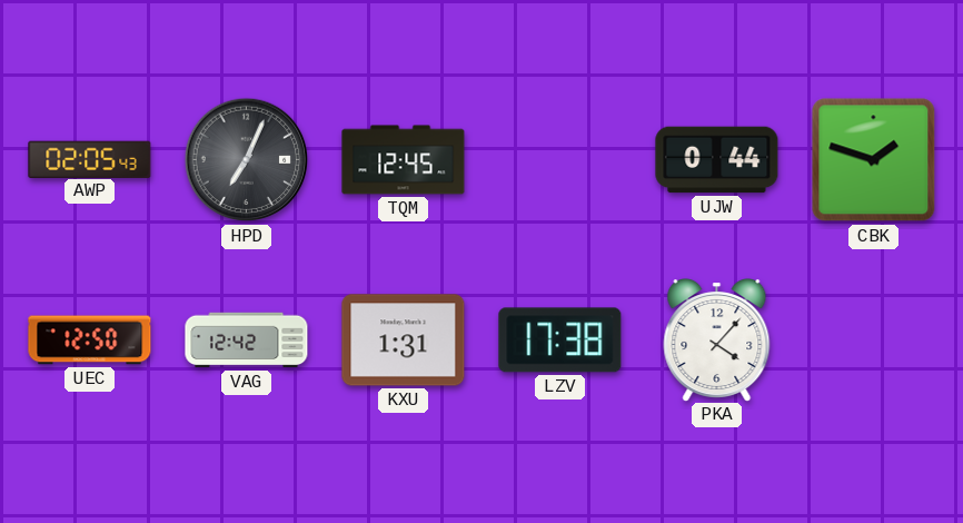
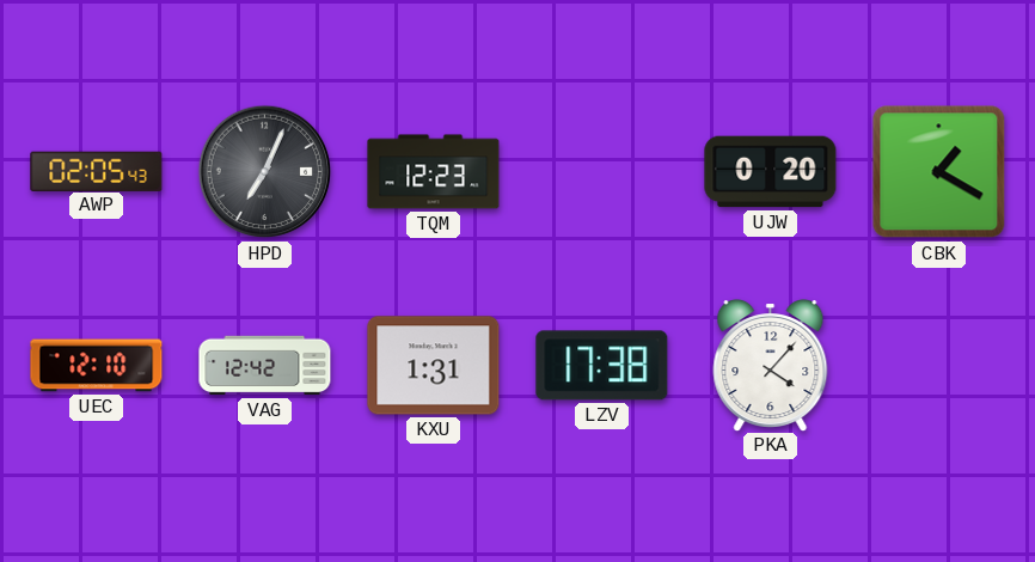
TQM: 12:45 -> 12:23 (434, 172)
UJW: 0:44 -> 0:20 (771, 172)
CBK: 1:48 -> 1:20 (939, 172)
UEC: 12:50 -> 12:10 (97, 366)
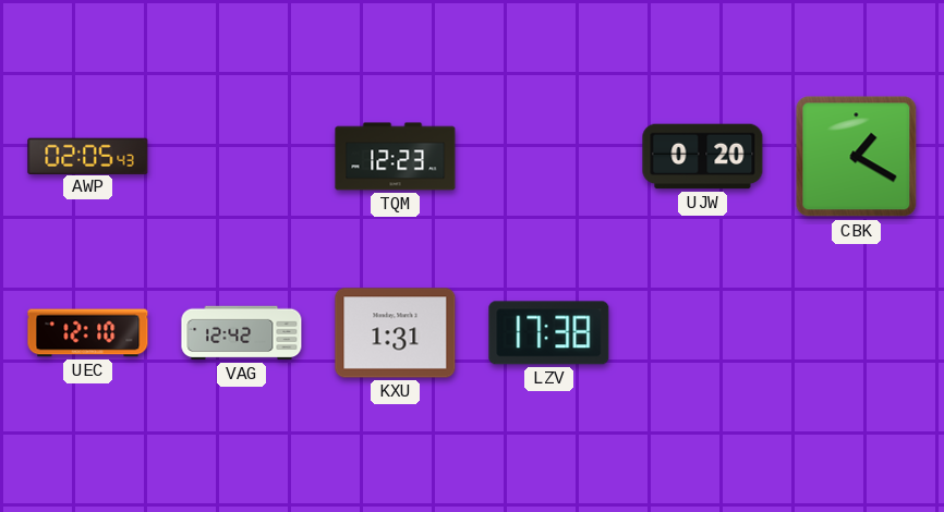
HPD: 7:04 -> none (265, 172)
PKA: 4:07 -> none (771, 366)
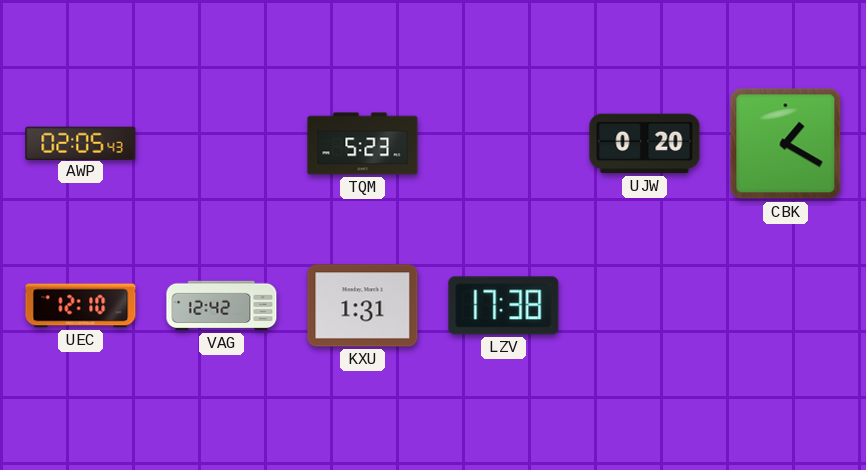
TQM: 12:23 -> 5:23 (363, 144)
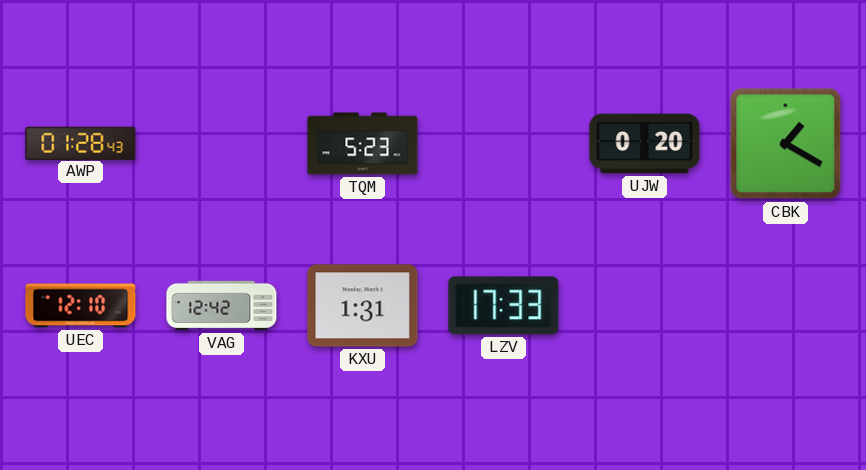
AWP: 02:05 -> 01:28 (81, 143)
LZV: 17:38 -> 17:33 (504, 306)
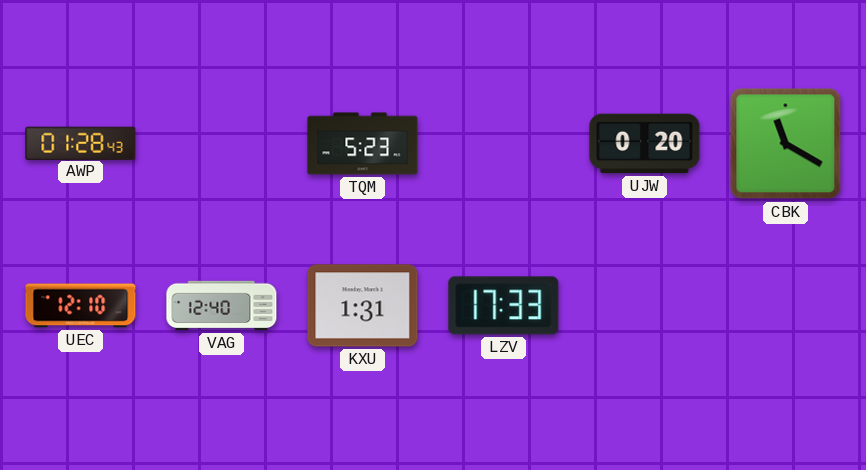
CBK: 1:20 -> 11:20 (786, 144)
VAG: 12:42 -> 12:40 (222, 306)
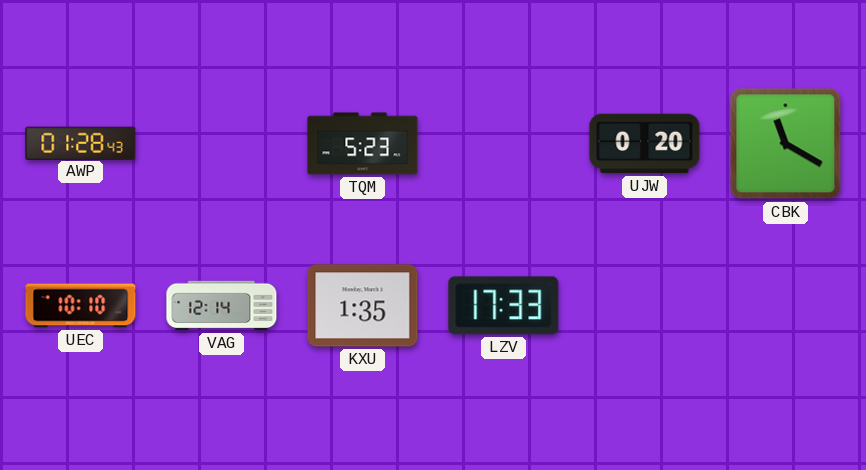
UEC: 12:10 -> 10:10 (81, 306)
VAG: 12:40 -> 12:14 (222, 306)
KXU: 1:31 -> 1:35 (363, 306)
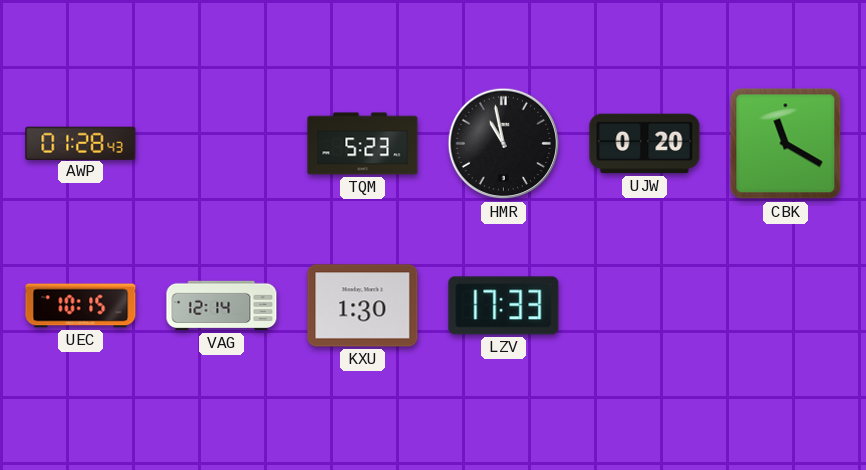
HMR: none -> 10:58 (504, 144)
UEC: 10:10 -> 10:15 (81, 306)
KXU: 1:35 -> 1:30 (363, 306)
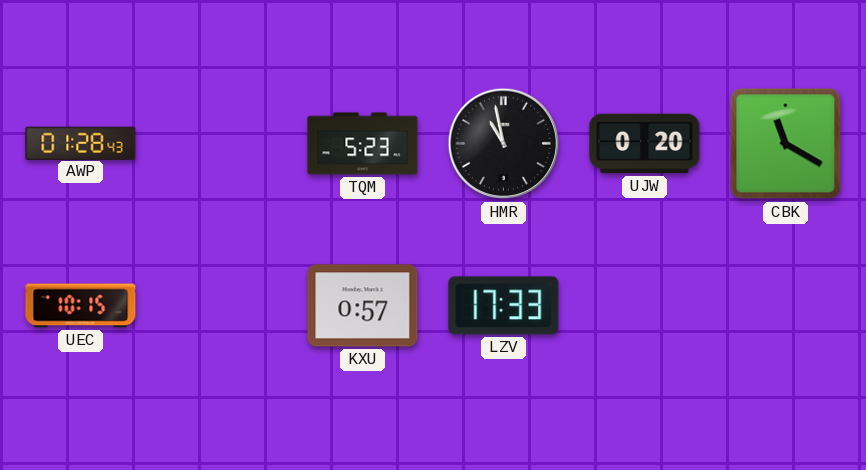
VAG: 12:14 -> none (222, 306)
KXU: 1:30 -> 0:57 (363, 306)
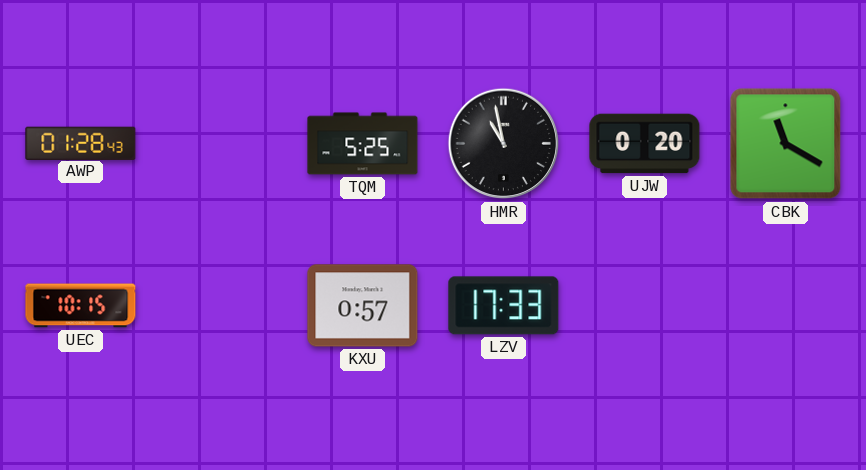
TQM: 5:23 -> 5:25 (363, 144)
